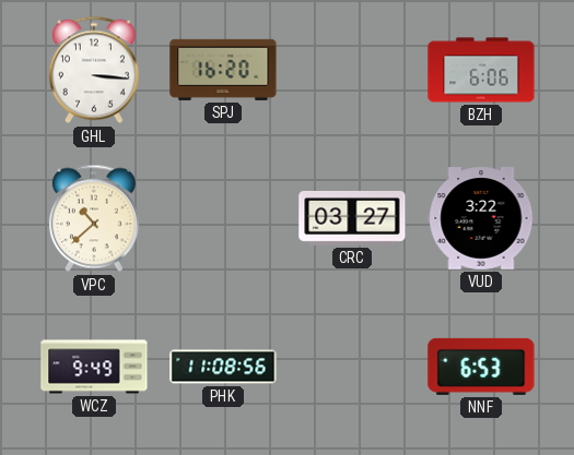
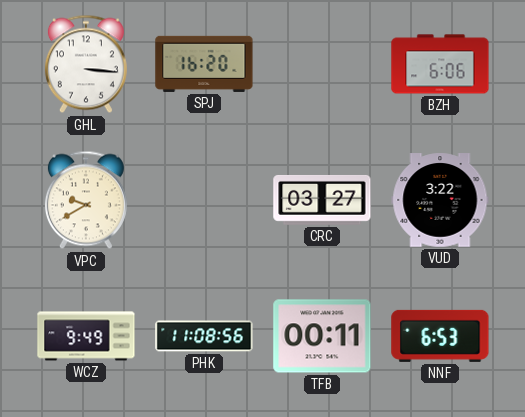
VPC: 10:38 -> 9:40 (86, 200)
TFB: none -> 00:11 (322, 336)
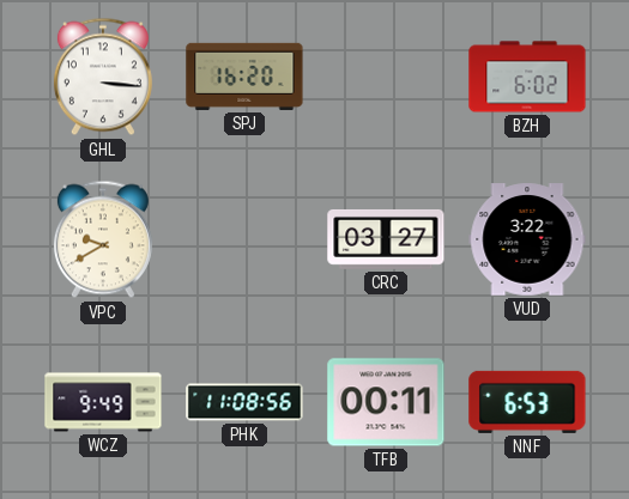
BZH: 6:06 -> 6:02 (527, 77)
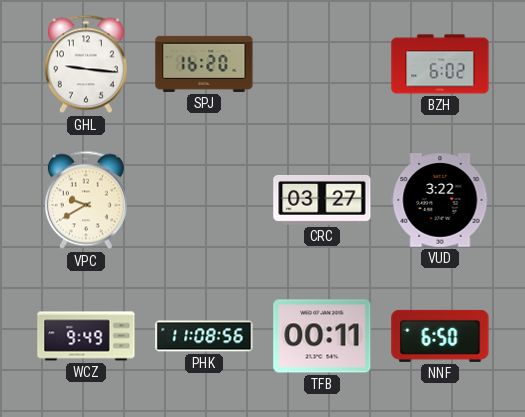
GHL: 3:16 -> 9:16 (86, 64)
NNF: 6:53 -> 6:50 (440, 336)
